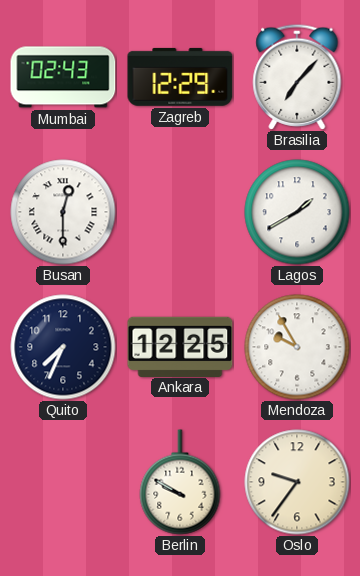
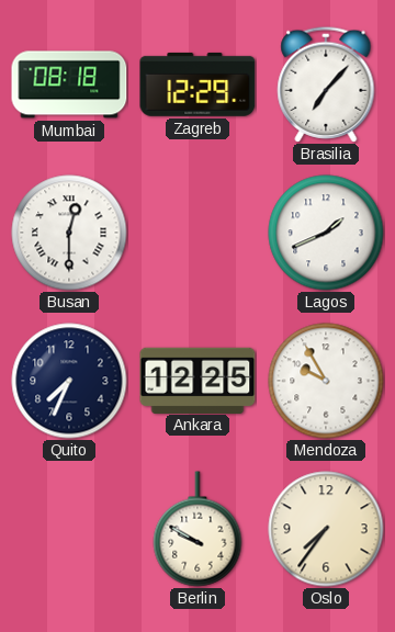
Mumbai: 02:43 -> 08:18 (69, 84)
Lagos: 1:40 -> 1:41 (326, 233)
Oslo: 9:36 -> 7:36 (326, 529)
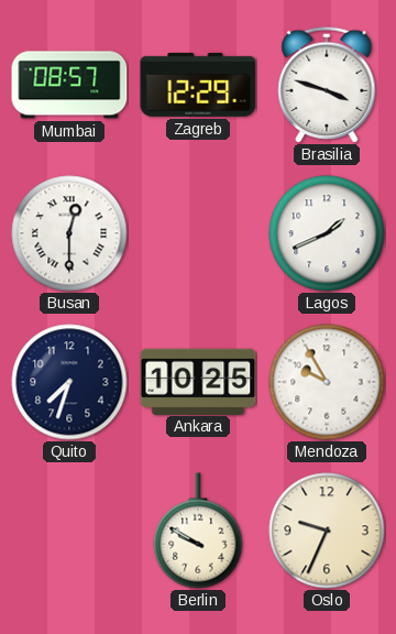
Mumbai: 08:18 -> 08:57 (69, 85)
Brasilia: 7:07 -> 3:48 (327, 85)
Quito: 7:34 -> 7:33 (69, 382)
Ankara: 12:25 -> 10:25 (198, 381)
Oslo: 7:36 -> 9:34 (327, 531)
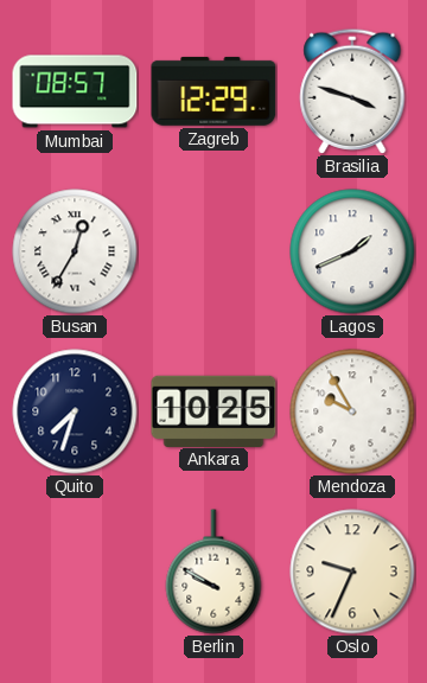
Busan: 12:30 -> 12:35 (75, 251)
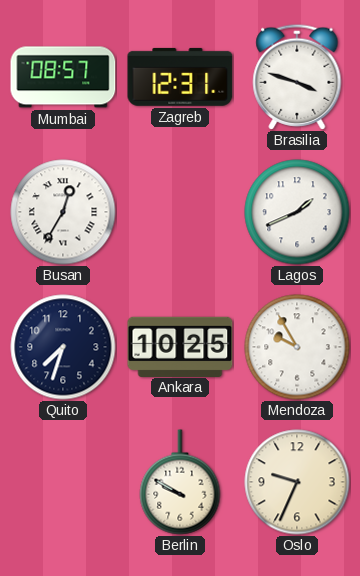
Zagreb: 12:29 -> 12:31 (180, 77)
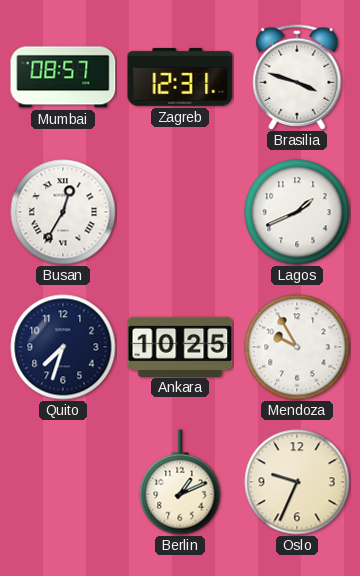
Berlin: 9:50 -> 1:11 (180, 482)
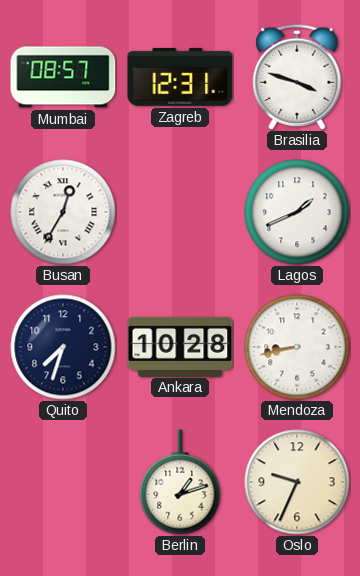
Ankara: 10:25 -> 10:28 (180, 346)
Mendoza: 9:55 -> 8:43 (297, 347)
Berlin: 1:11 -> 1:12 (180, 482)
